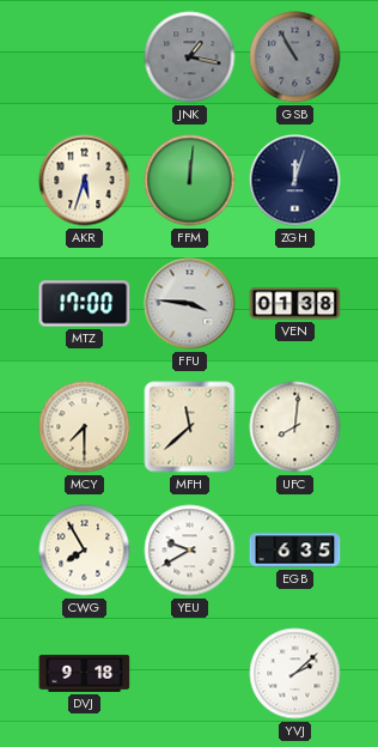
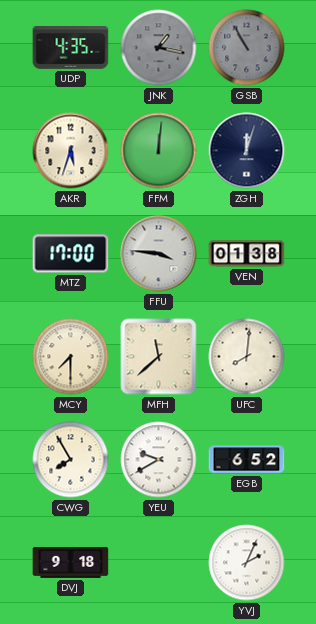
UDP: none -> 4:35 (71, 48)
EGB: 6:35 -> 6:52 (247, 460)
YVJ: 2:08 -> 2:04 (247, 563)
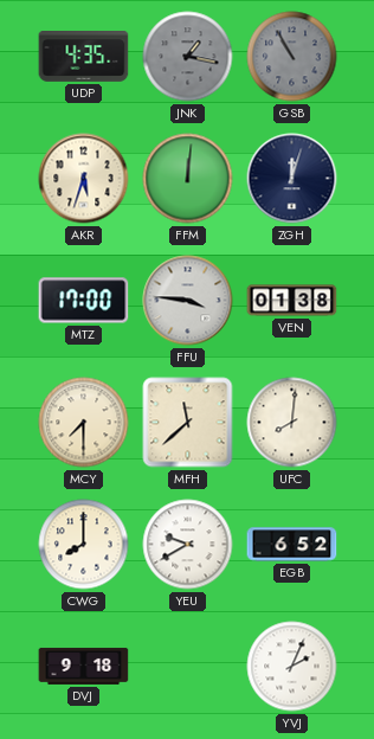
CWG: 7:55 -> 8:00 (84, 545)
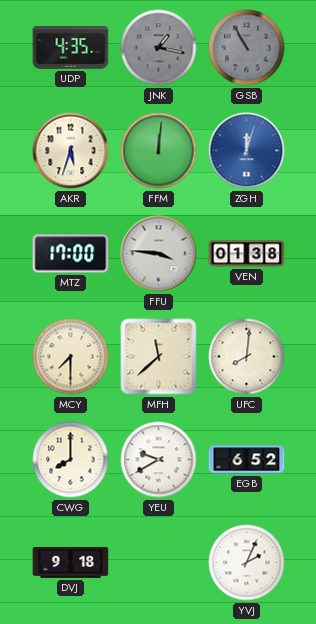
ZGH dial: navy -> blue (247, 151)
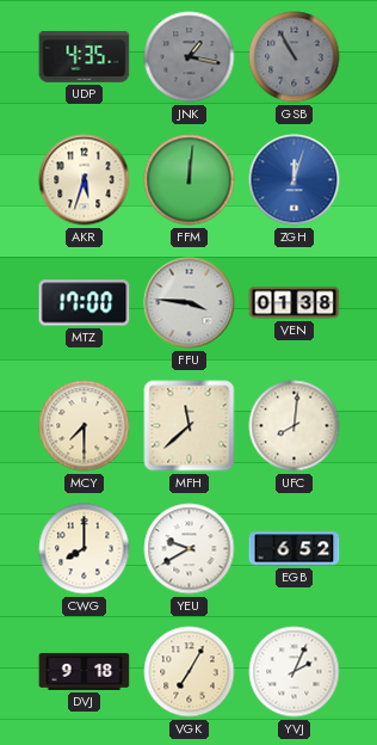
VGK: none -> 7:05 (190, 672)
